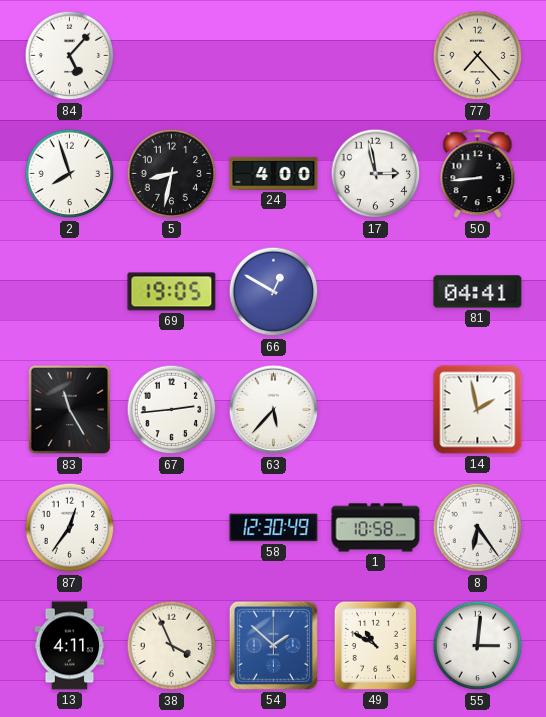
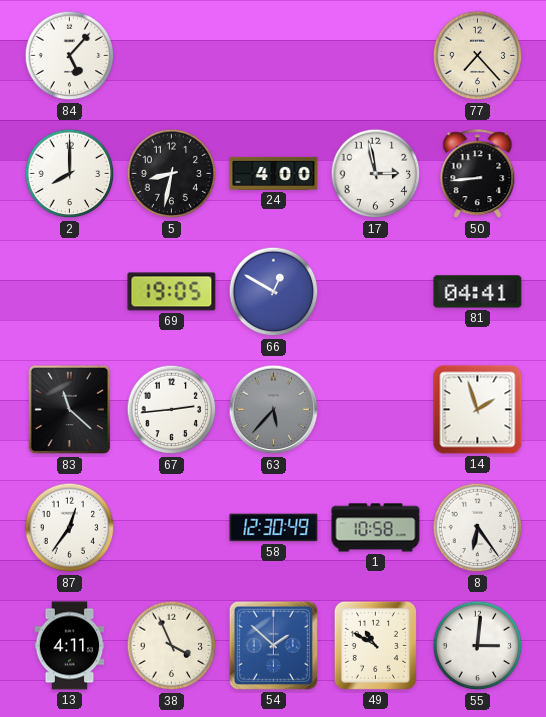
2: 7:57 -> 8:00 (70, 174)
83: 11:25 -> 11:22 (70, 410)
63 dial: white -> grey (274, 410)
14: 1:58 -> 1:57 (478, 410)
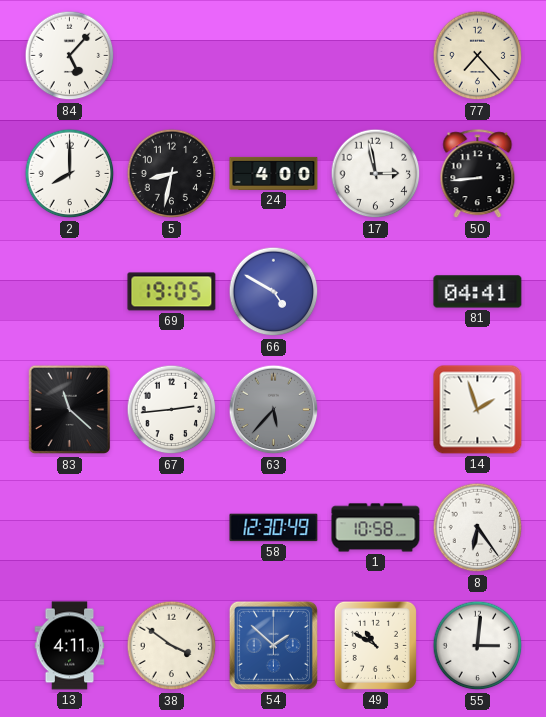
66: 12:50 -> 4:50 (274, 292)
87: 12:36 -> none (70, 528)
38: 3:56 -> 3:51 (172, 646)
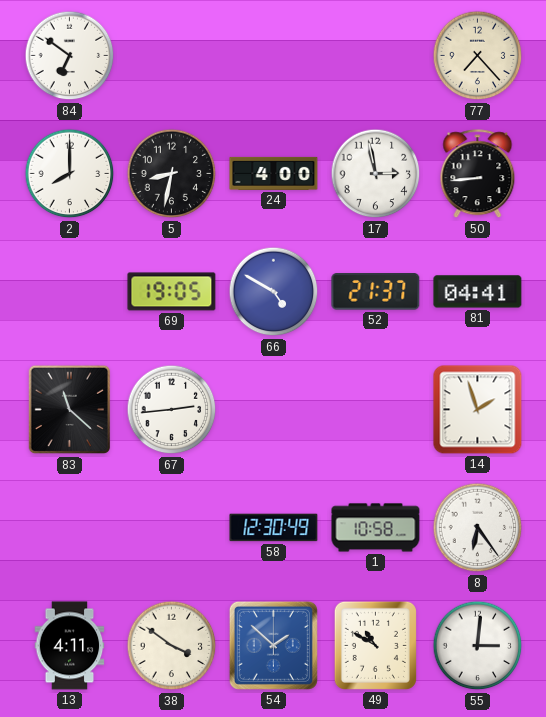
84: 5:07 -> 6:51 (70, 56)
52: none -> 21:37 (376, 292)
63: 5:37 -> none (274, 410)
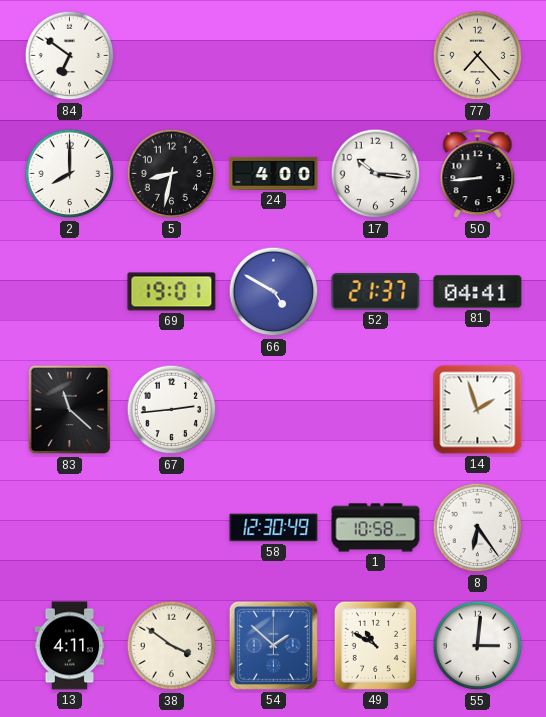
17: 2:58 -> 10:16 (376, 174)
69: 19:05 -> 19:01 (172, 292)
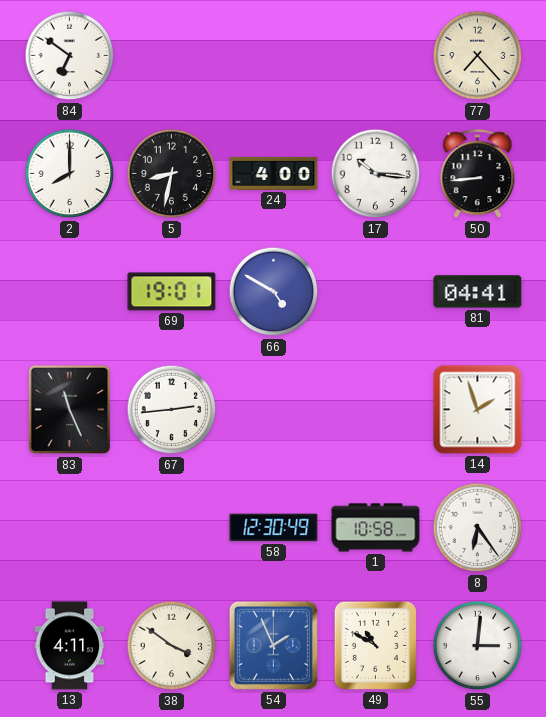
52: 21:37 -> none (376, 292)
83: 11:22 -> 11:26 (70, 410)
54: 1:52 -> 1:56 (273, 645)
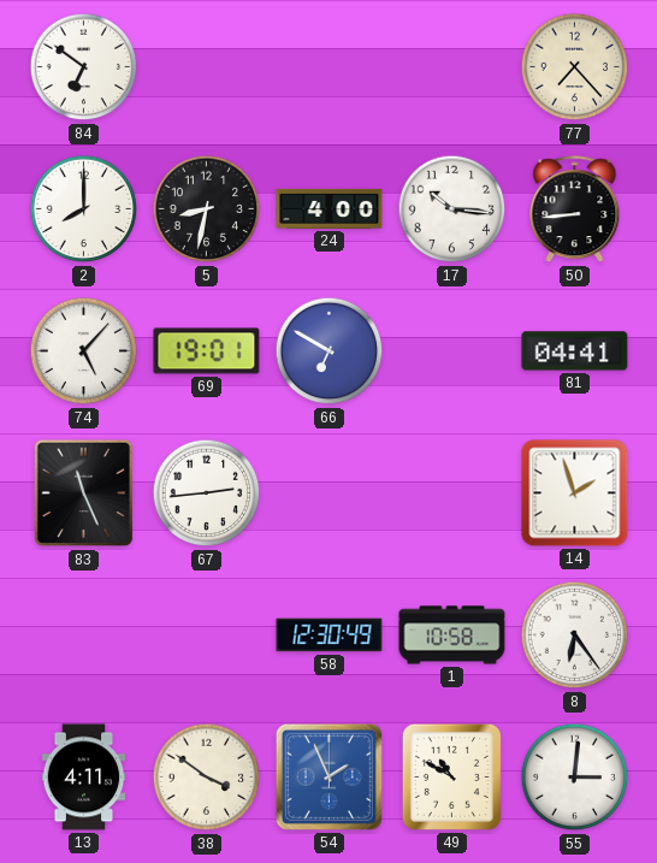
74: none -> 5:07 (84, 351)
66: 4:50 -> 6:50 (330, 351)
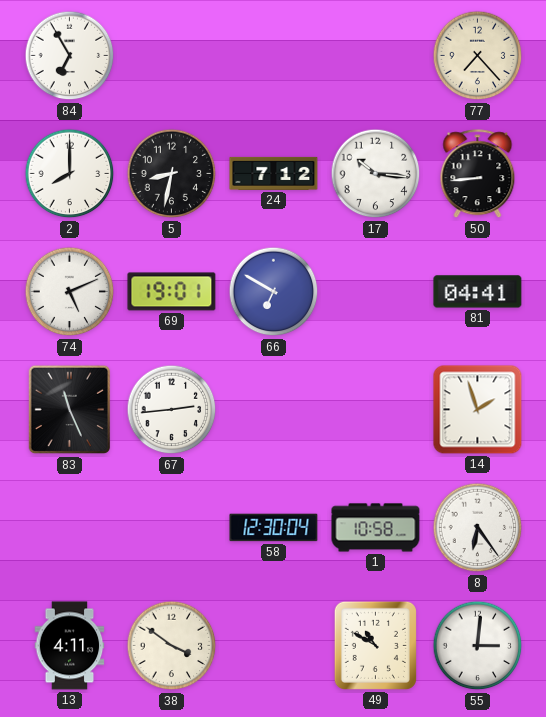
84: 6:51 -> 6:55 (70, 56)
24: 4:00 -> 7:12 (274, 173)
74: 5:07 -> 5:11 (70, 292)
58: 12:30:49 -> 12:30:04 (274, 528)
54: 1:56 -> none (328, 776)
